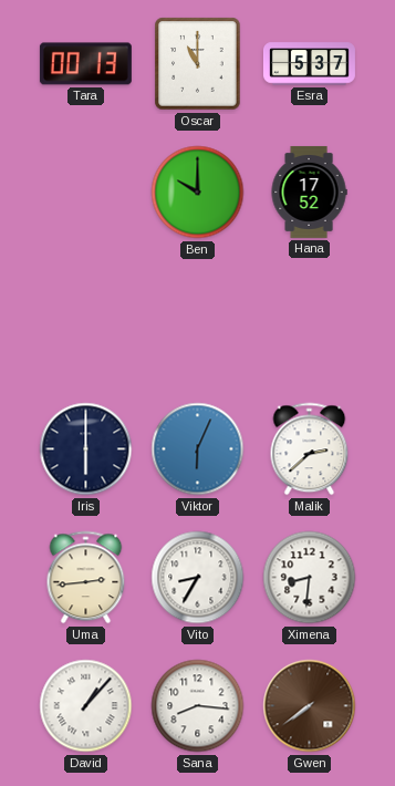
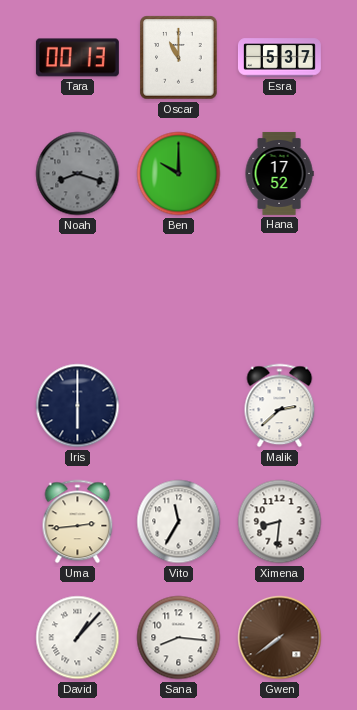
Noah: none -> 8:18 (78, 174)
Viktor: 6:04 -> none (198, 449)
Vito: 8:35 -> 11:35 (179, 522)
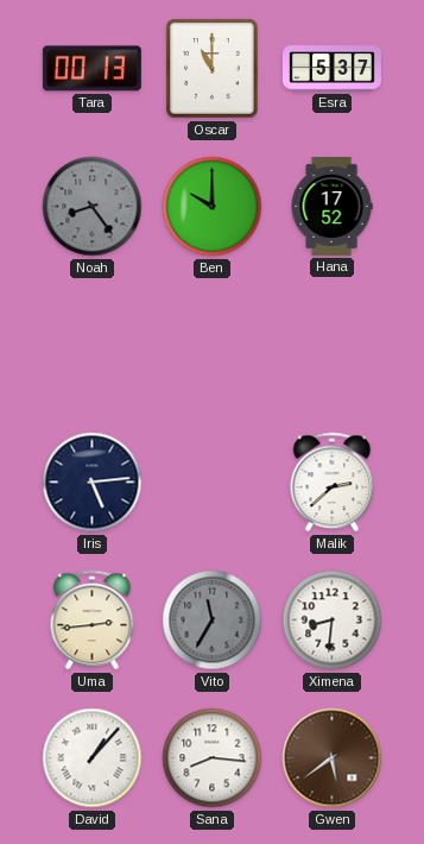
Noah: 8:18 -> 8:24 (93, 207)
Iris: 6:00 -> 5:14 (93, 483)
Vito dial: white -> grey (213, 621)
Gwen: 7:39 -> 5:39 (333, 758)
